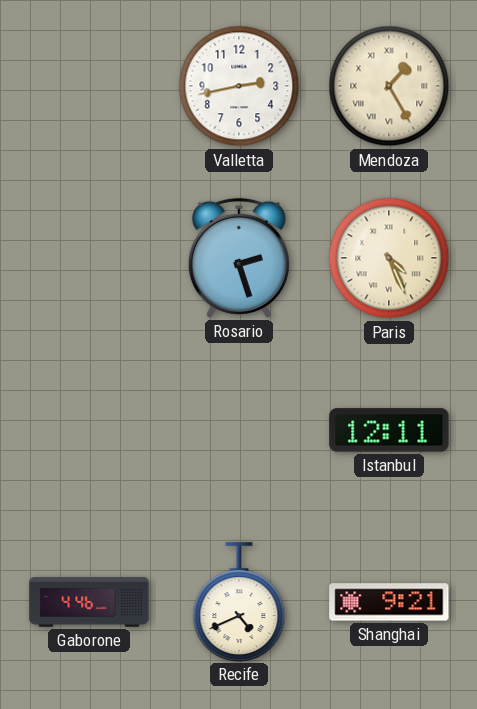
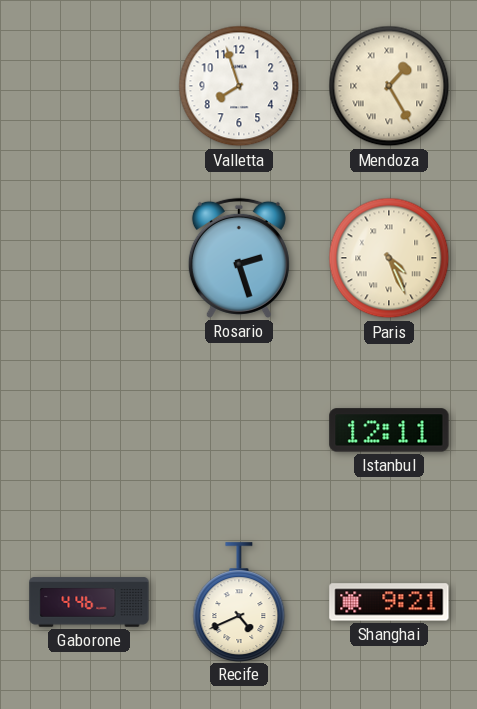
Valletta: 2:43 -> 7:57 (239, 86)
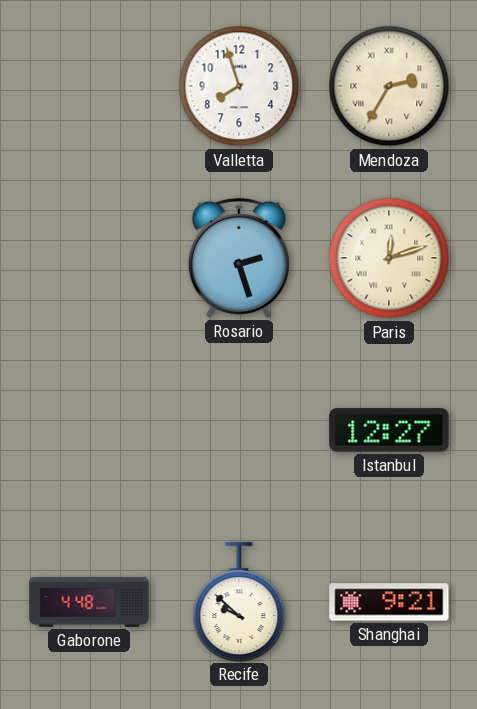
Mendoza: 1:25 -> 2:35 (389, 86)
Paris: 4:26 -> 12:12 (389, 258)
Istanbul: 12:11 -> 12:27 (389, 430)
Gaborone: 4:46 -> 4:48 (89, 602)
Recife: 4:41 -> 9:52 (239, 602)
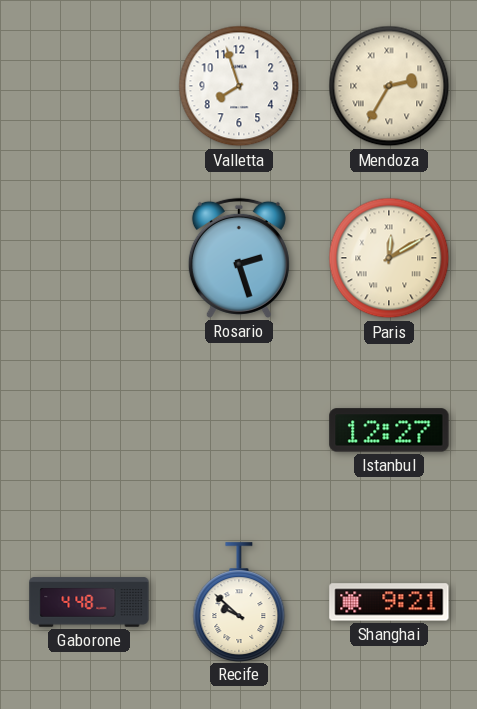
Paris: 12:12 -> 12:10 (389, 258)
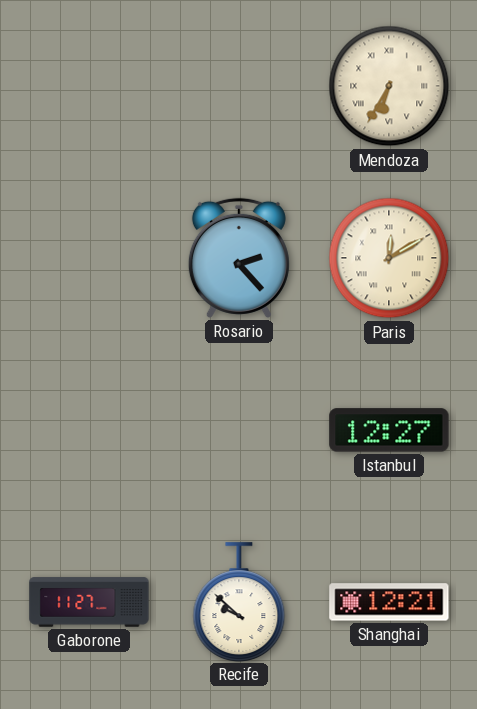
Valletta: 7:57 -> none (239, 86)
Mendoza: 2:35 -> 6:35 (389, 86)
Rosario: 2:27 -> 2:23 (239, 258)
Gaborone: 4:48 -> 11:27 (89, 602)
Shanghai: 9:21 -> 12:21 (389, 602)
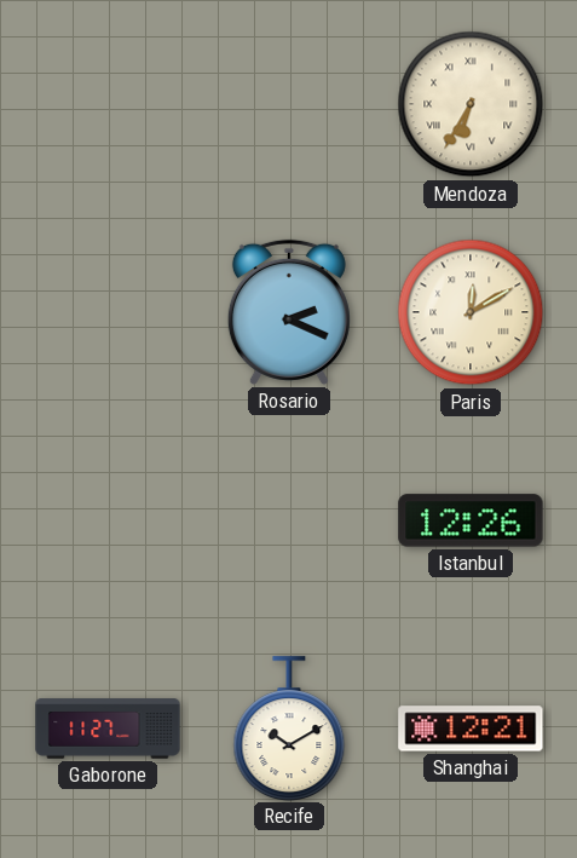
Rosario: 2:23 -> 2:19 (289, 312)
Istanbul: 12:27 -> 12:26 (471, 520)
Recife: 9:52 -> 10:10 (289, 729)
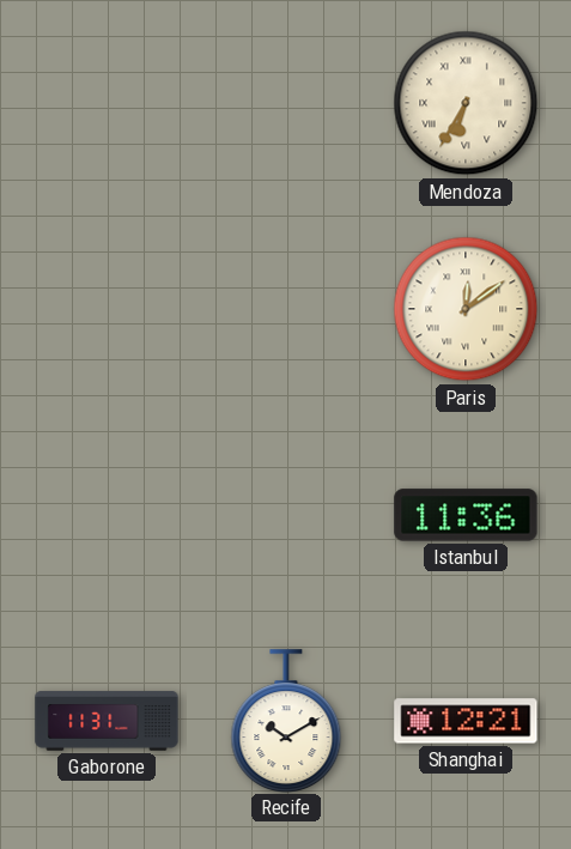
Rosario: 2:19 -> none (289, 312)
Paris: 12:10 -> 12:09 (466, 309)
Istanbul: 12:26 -> 11:36 (466, 515)
Gaborone: 11:27 -> 11:31 (107, 721)
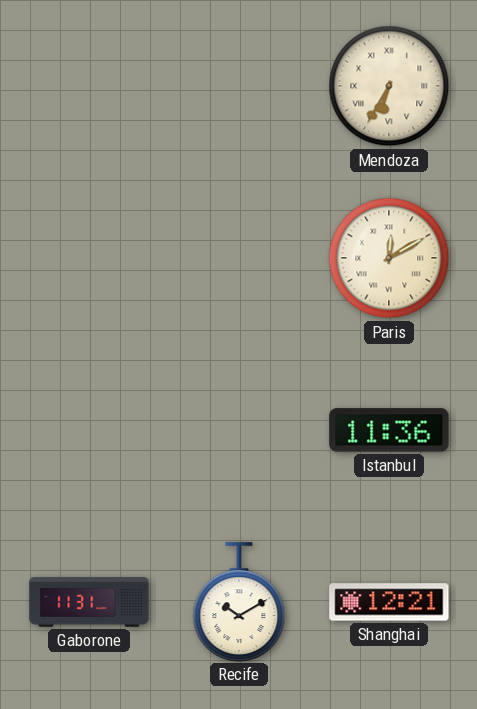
Paris: 12:09 -> 12:10 (389, 258)
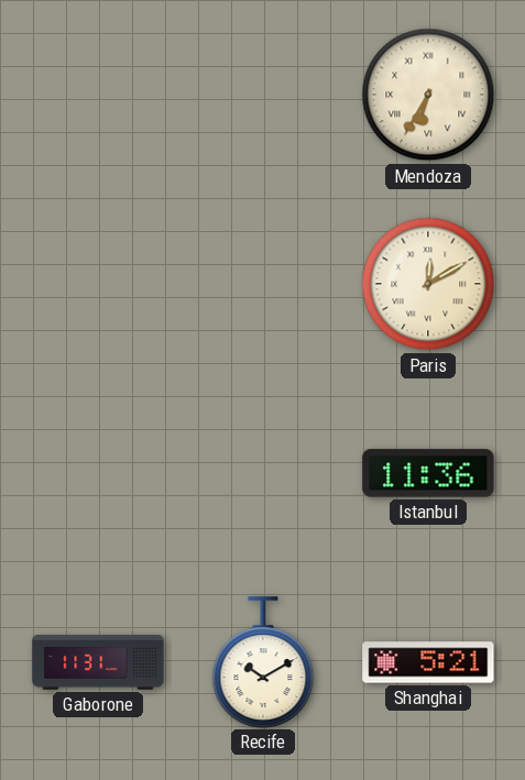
Shanghai: 12:21 -> 5:21 (428, 662)
